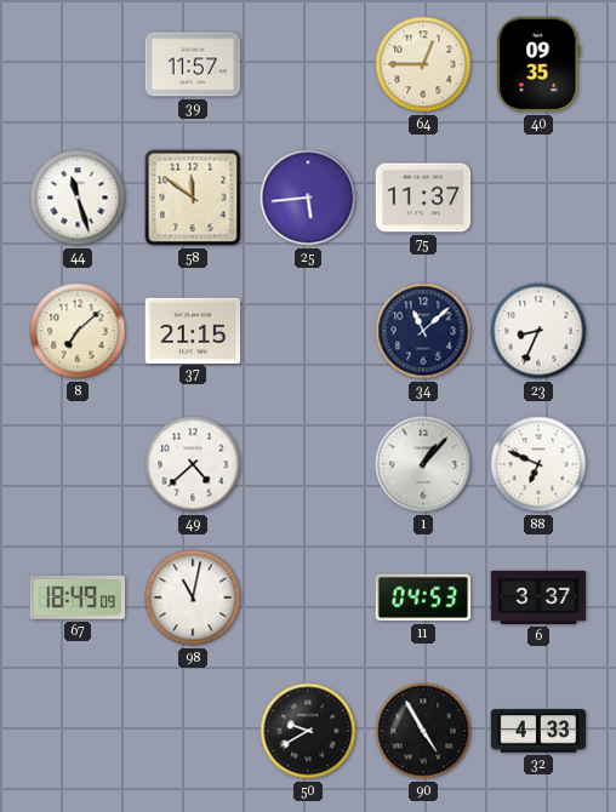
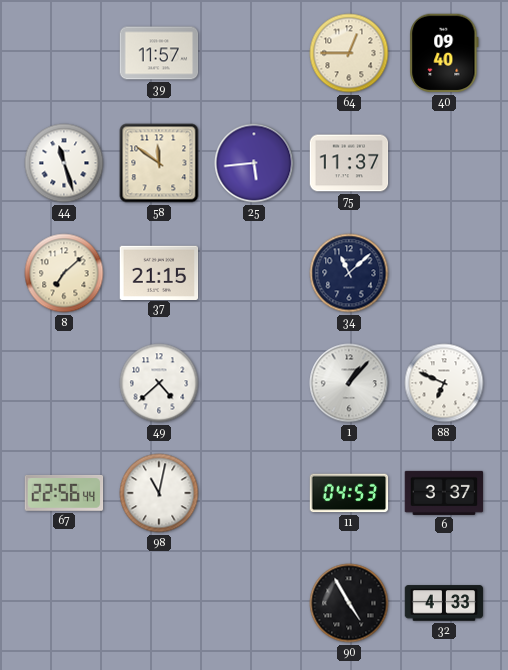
40: 09:35 -> 09:40 (444, 53)
23: 8:34 -> none (538, 331)
67: 18:49 -> 22:56 (64, 493)
50: 9:40 -> none (308, 731)
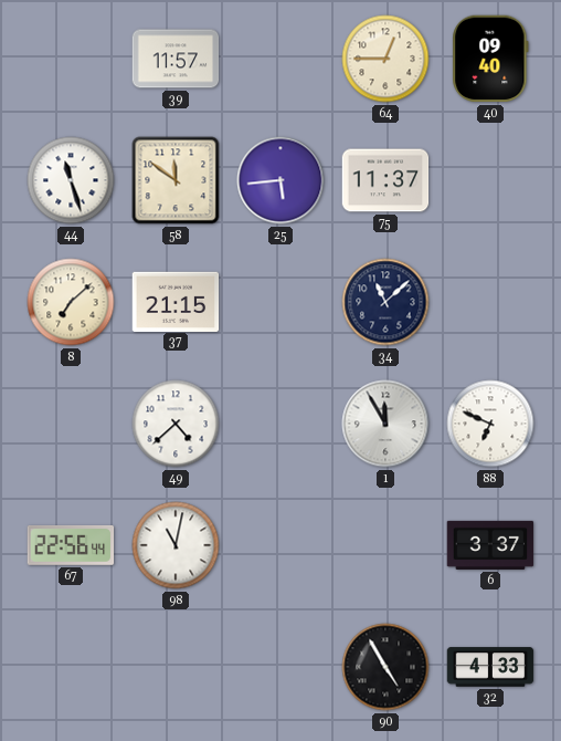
1: 1:07 -> 11:55 (385, 424)
11: 04:53 -> none (349, 493)
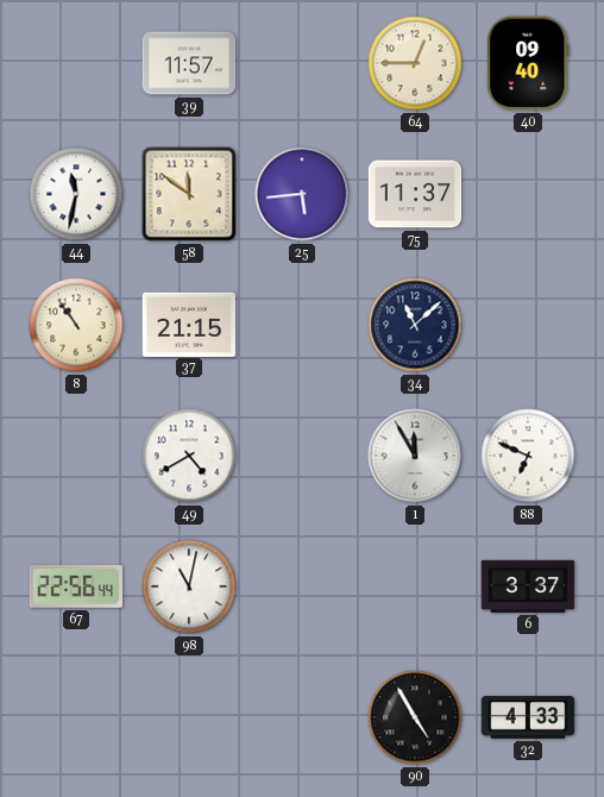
44: 11:27 -> 11:32 (76, 194)
8: 7:08 -> 10:54 (76, 325)
49: 4:38 -> 4:40 (189, 456)
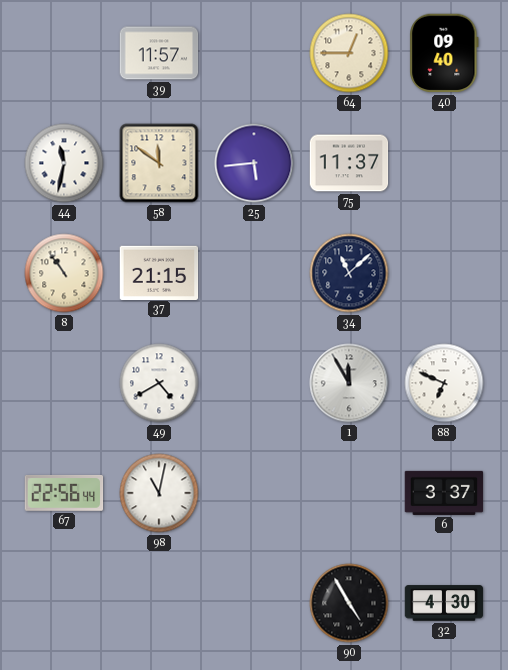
32: 4:33 -> 4:30 (444, 603)
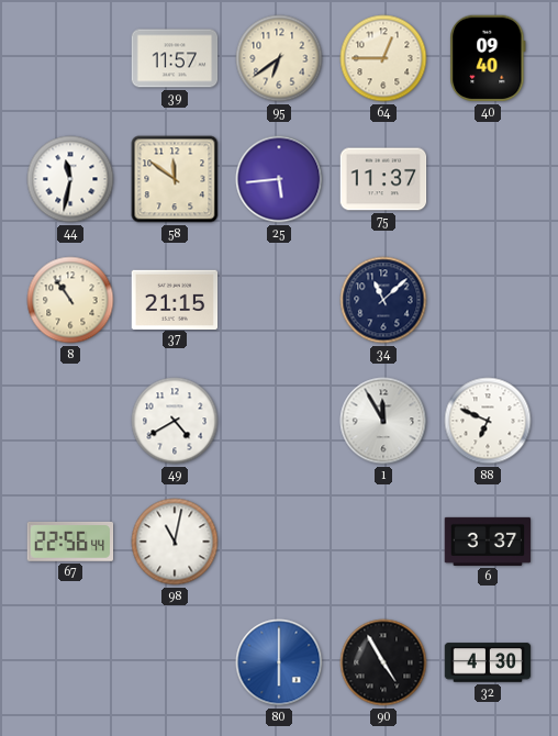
95: none -> 6:39 (279, 58)
80: none -> 6:00 (279, 662)
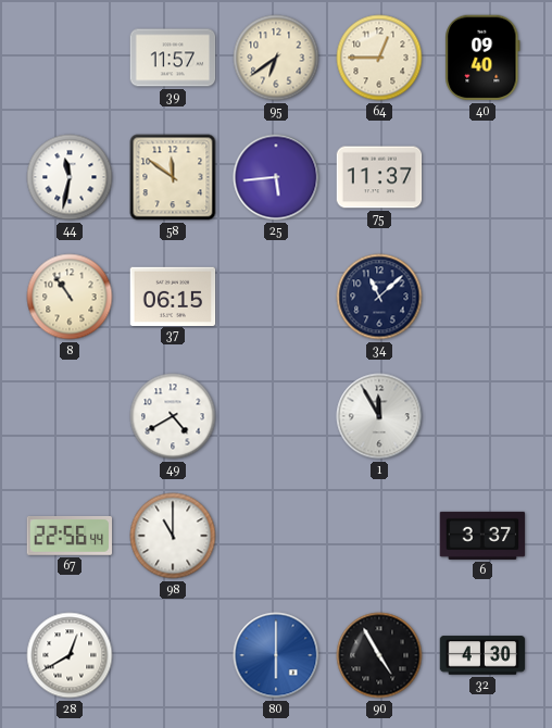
37: 21:15 -> 06:15 (173, 296)
88: 6:49 -> none (488, 421)
98: 11:02 -> 11:00 (173, 536)
28: none -> 12:40 (70, 655)
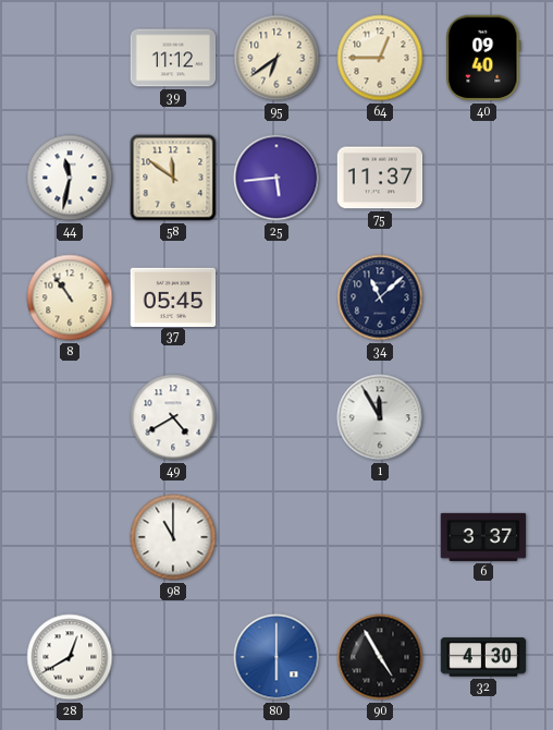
39: 11:57 -> 11:12 (173, 58)
37: 06:15 -> 05:45 (173, 296)
67: 22:56 -> none (70, 536)
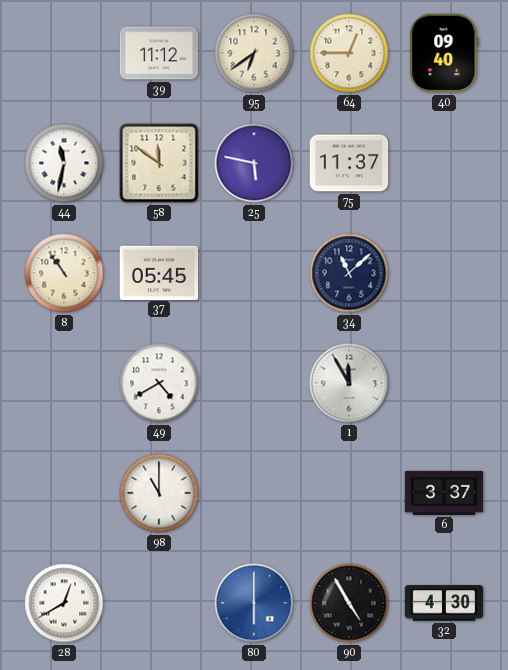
25: 5:44 -> 5:47 (254, 163)
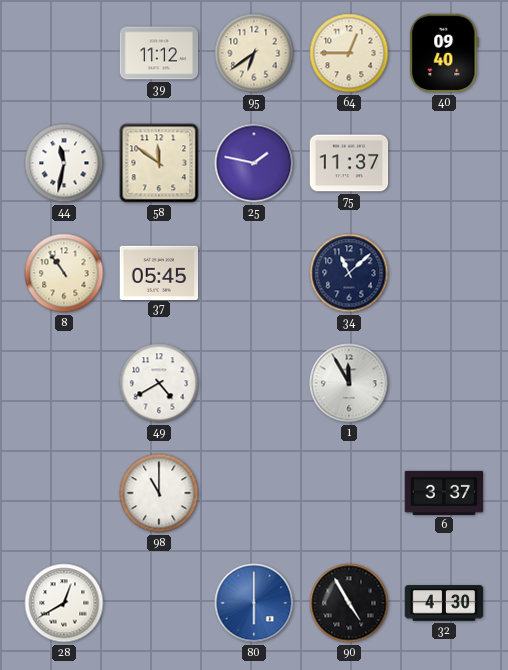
25: 5:47 -> 1:47 (254, 163)
